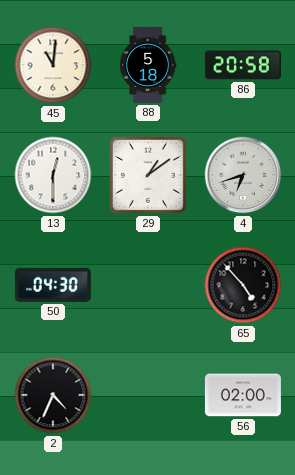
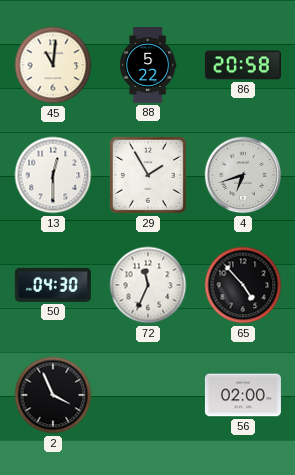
88: 5:18 -> 5:22 (148, 65)
29: 1:09 -> 1:55 (148, 175)
72: none -> 11:34 (148, 285)
2: 4:34 -> 3:56 (53, 395)
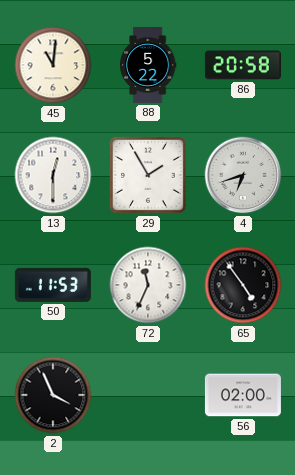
50: 04:30 -> 11:53 (53, 285)
65: 4:53 -> 4:54 (243, 285)
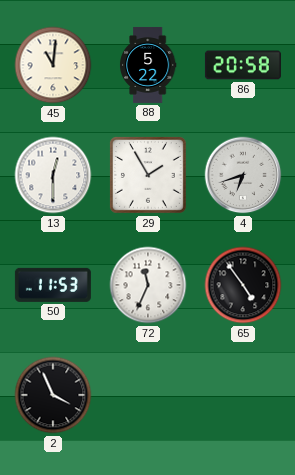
56: 02:00 -> none (243, 395)
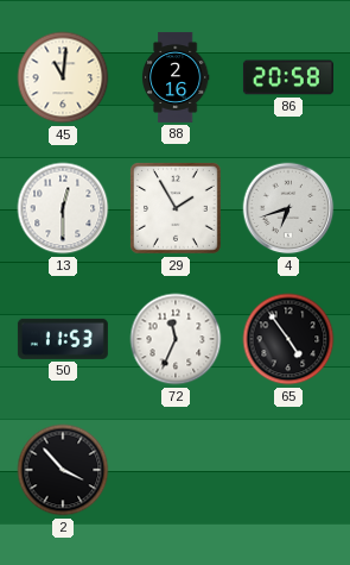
88: 5:22 -> 2:16 (176, 77)
2: 3:56 -> 3:53 (63, 470)
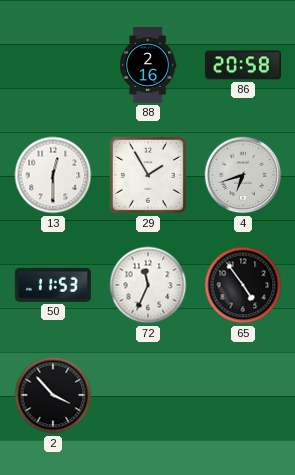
45: 11:01 -> none (63, 77)
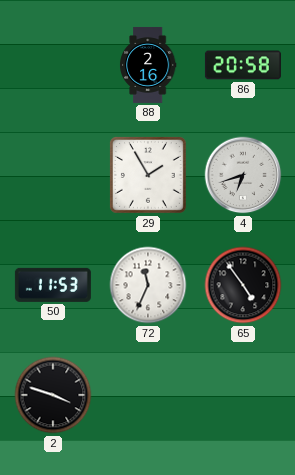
13: 12:30 -> none (53, 175)
2: 3:53 -> 3:48 (53, 395)
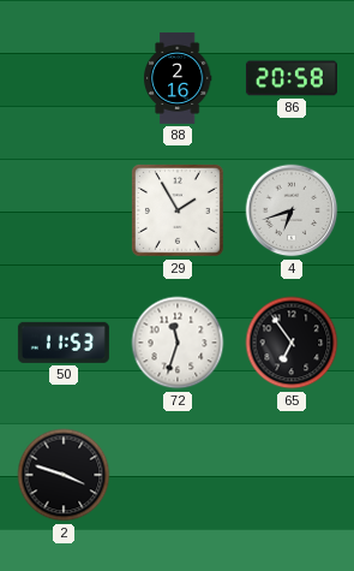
72: 11:34 -> 11:33 (178, 343)
65: 4:54 -> 6:54 (292, 343)
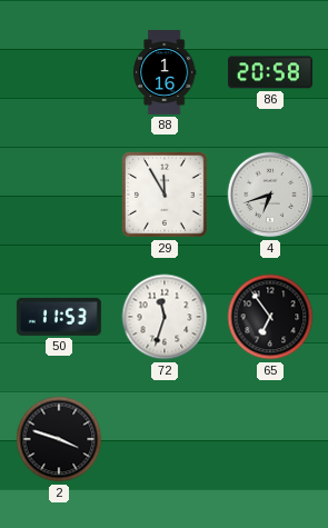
88: 2:16 -> 1:16 (165, 72)
29: 1:55 -> 11:55 (165, 195)
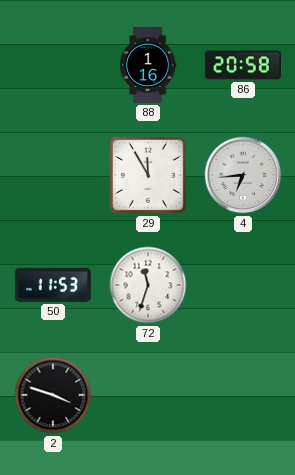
4: 6:42 -> 6:44 (243, 175)
65: 6:54 -> none (270, 317)
